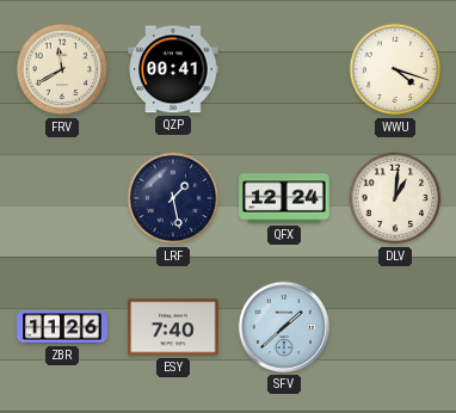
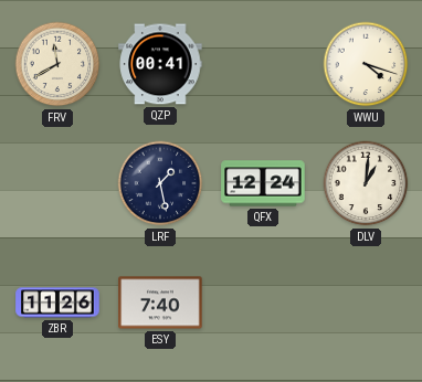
SFV: 1:38 -> none (284, 327)
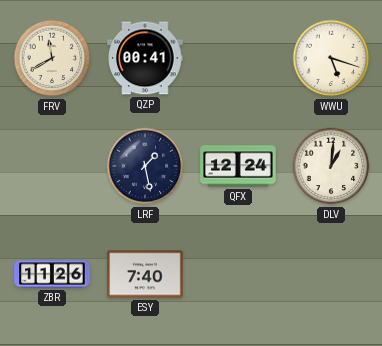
WWU: 4:18 -> 5:18 (331, 58)
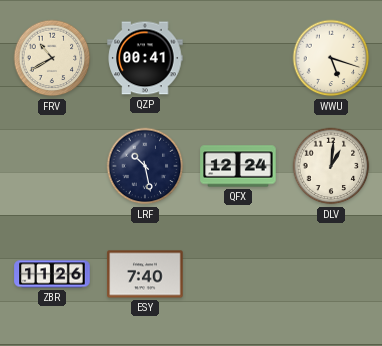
FRV: 11:40 -> 10:40 (52, 58)
LRF: 1:28 -> 10:28 (145, 166)
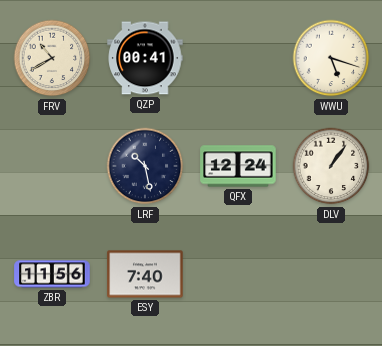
DLV: 1:01 -> 1:06 (331, 166)
ZBR: 11:26 -> 11:56 (52, 274)
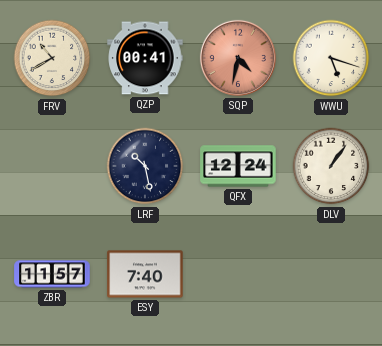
SQP: none -> 4:32 (238, 58)
ZBR: 11:56 -> 11:57 (52, 274)
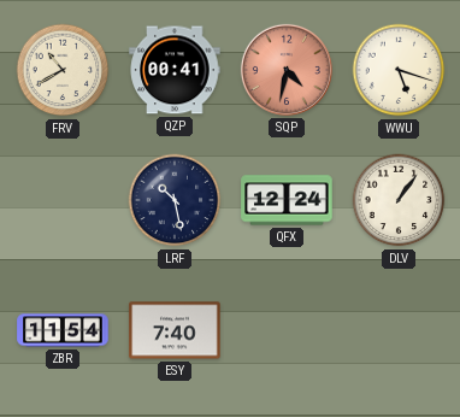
ZBR: 11:57 -> 11:54 (63, 330)
